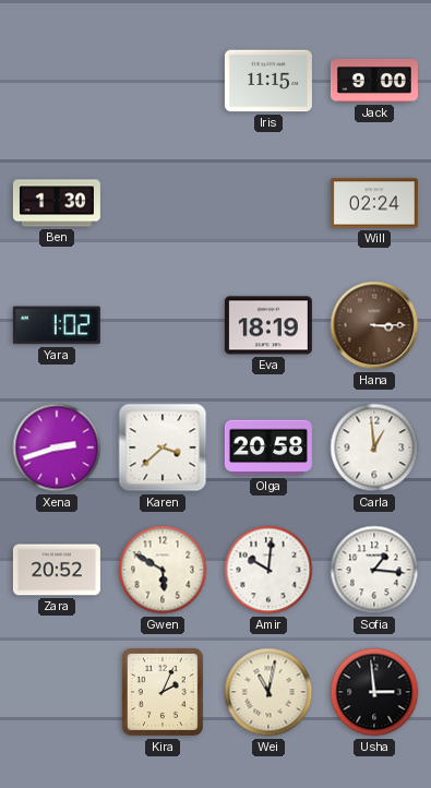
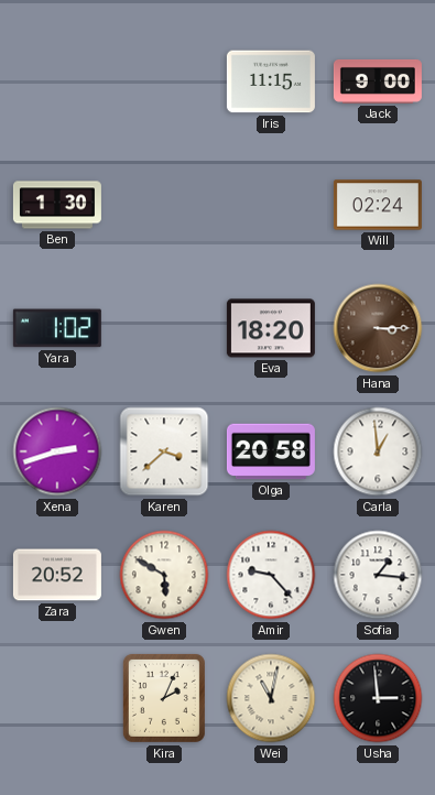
Eva: 18:19 -> 18:20 (271, 328)
Amir: 10:01 -> 9:23 (271, 575)
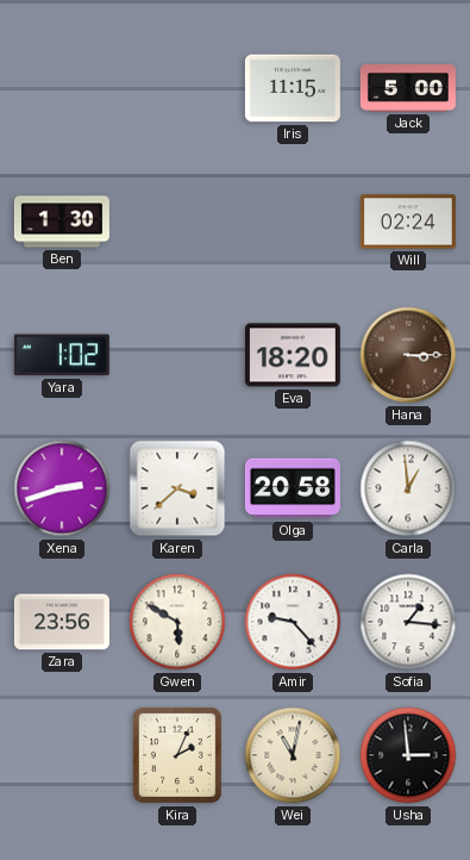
Jack: 9:00 -> 5:00 (408, 88)
Zara: 20:52 -> 23:56 (62, 622)
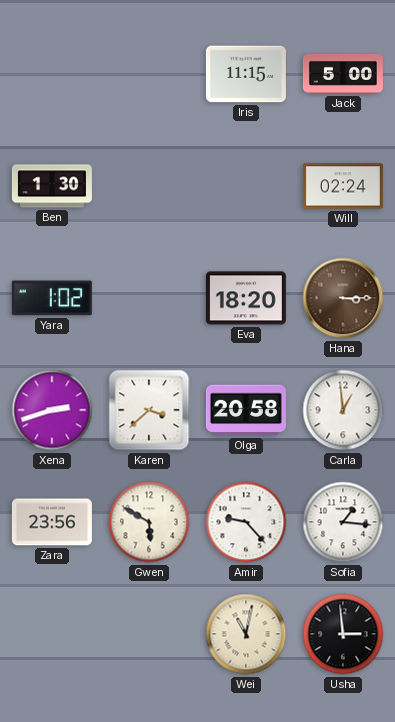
Kira: 2:04 -> none (177, 755)
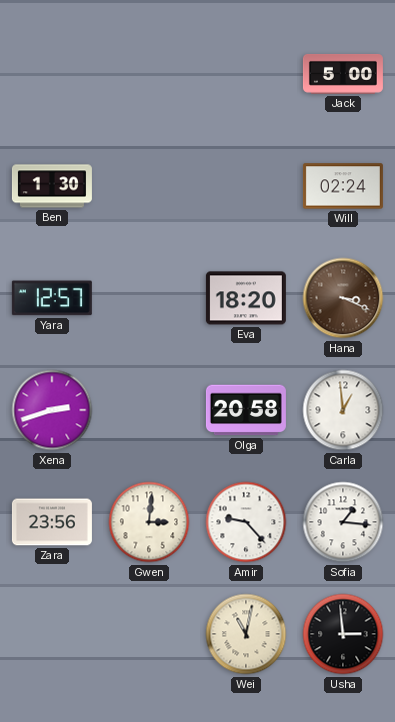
Iris: 11:15 -> none (246, 74)
Yara: 1:02 -> 12:57 (52, 298)
Hana: 3:15 -> 3:19 (343, 298)
Karen: 3:38 -> none (149, 410)
Gwen: 5:50 -> 3:01 (149, 522)
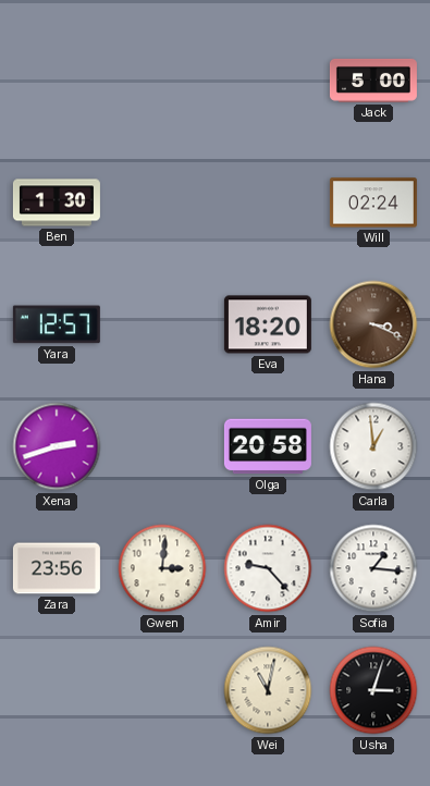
Usha: 2:59 -> 3:03 (373, 690)
